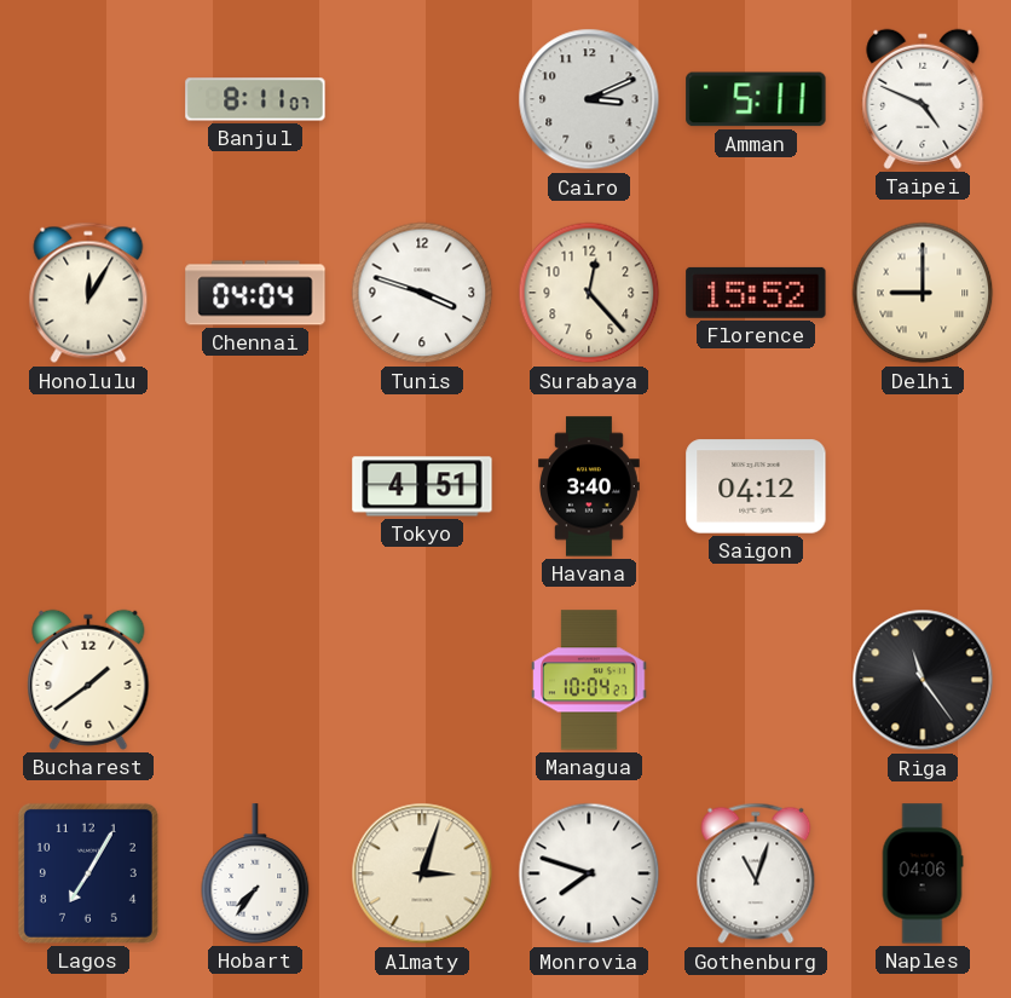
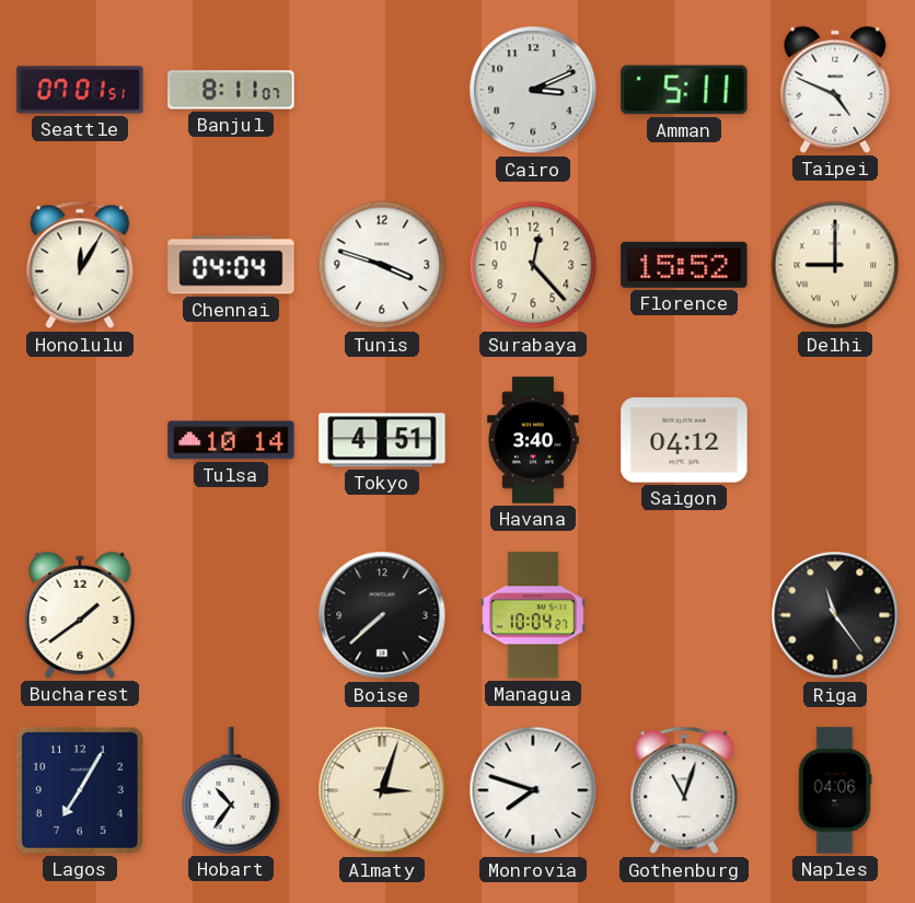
Seattle: none -> 07:01 (80, 90)
Tulsa: none -> 10:14 (231, 440)
Boise: none -> 7:38 (382, 615)
Hobart: 7:36 -> 10:36 (231, 790)
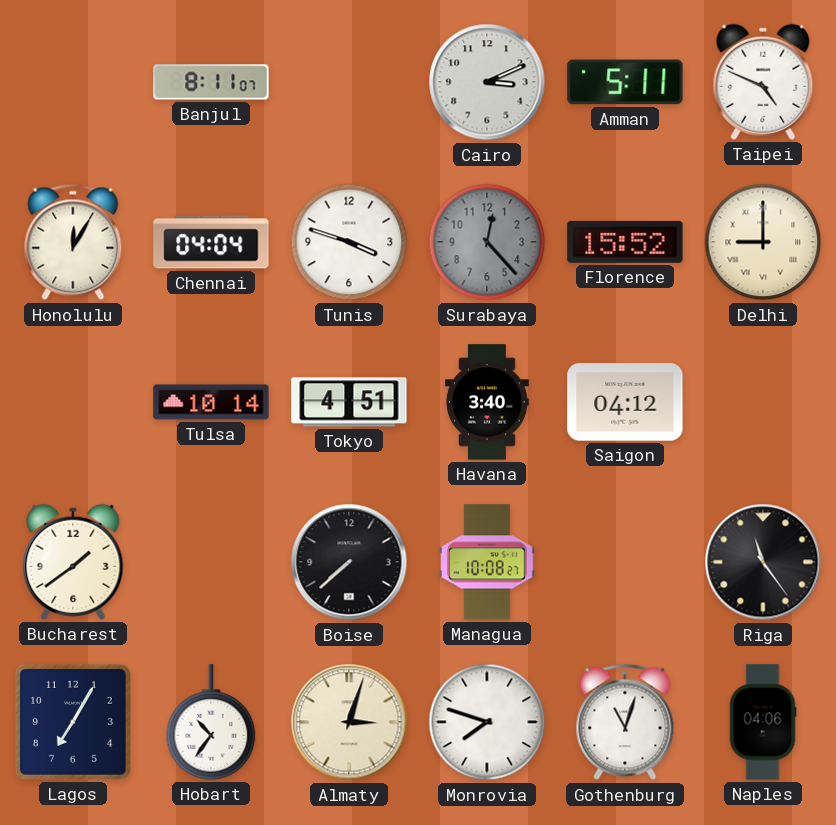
Seattle: 07:01 -> none (80, 90)
Surabaya dial: cream -> grey (487, 242)
Managua: 10:04 -> 10:08 (487, 562)
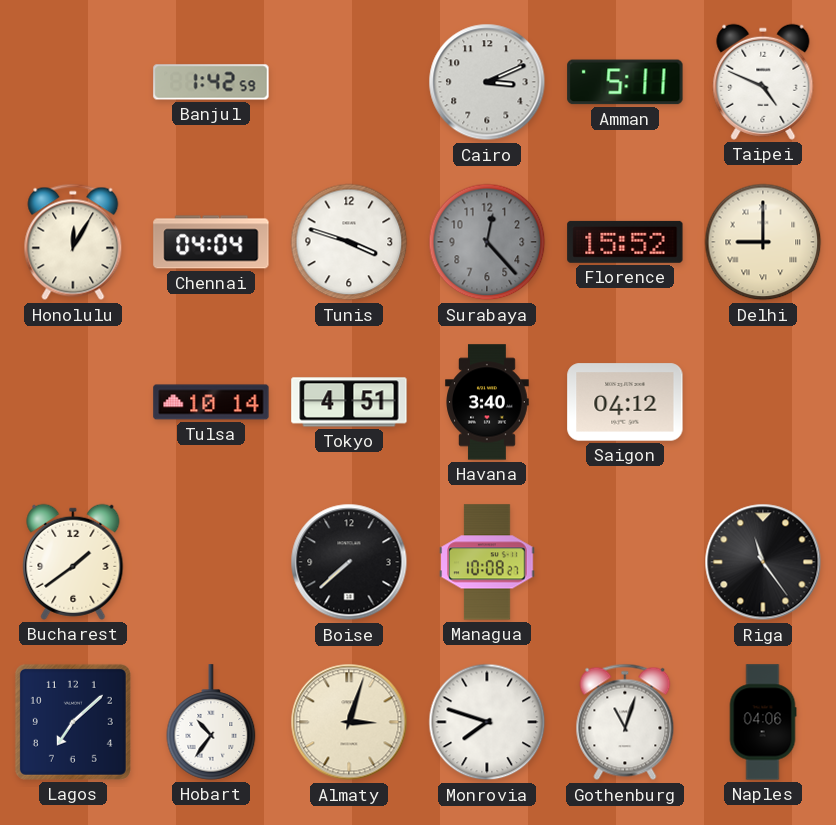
Banjul: 8:11 -> 1:42 (211, 82)
Lagos: 7:05 -> 7:08 (73, 722)
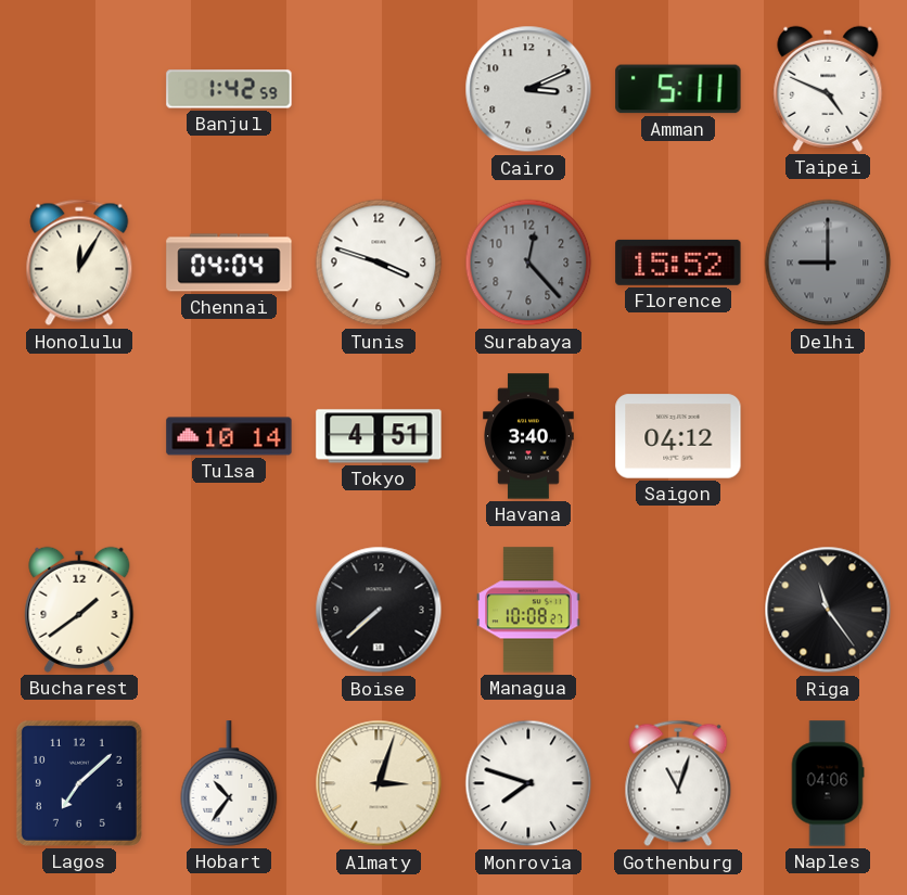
Delhi dial: cream -> grey (828, 263)
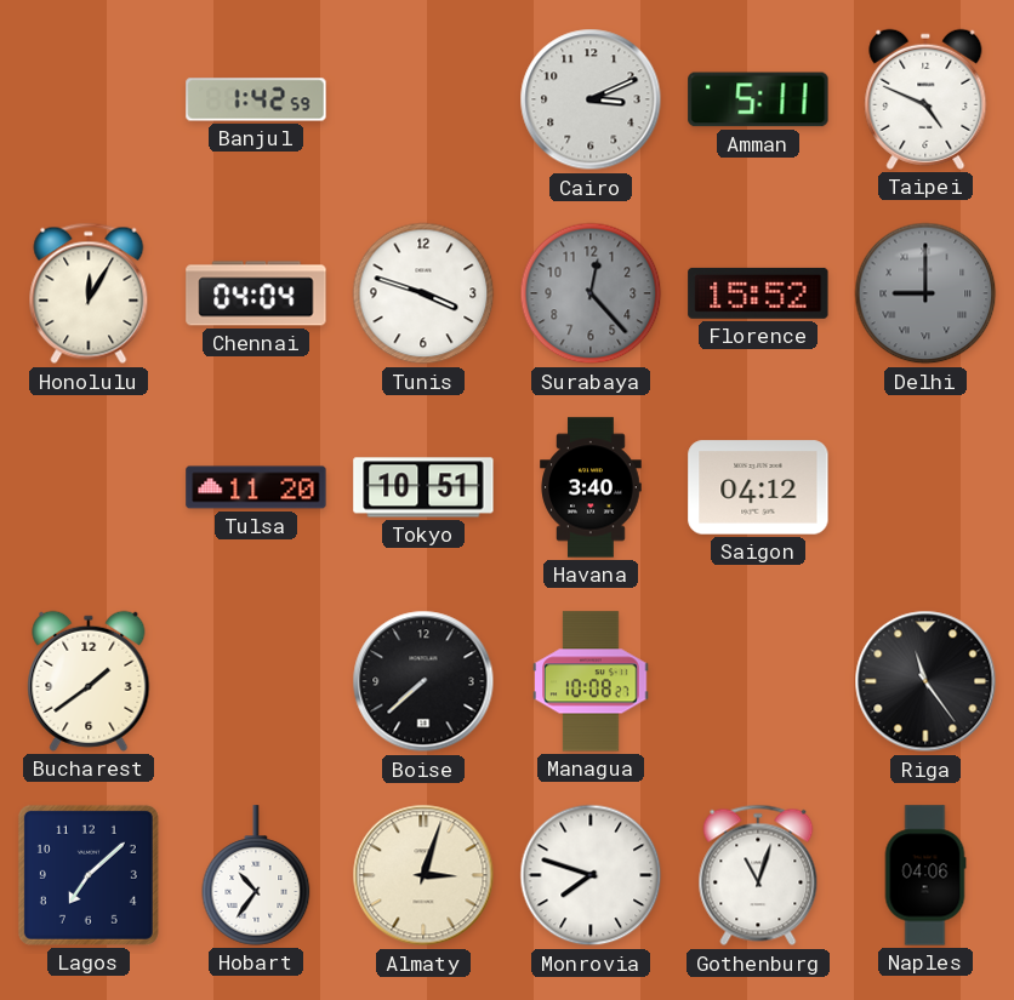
Tulsa: 10:14 -> 11:20 (256, 487)
Tokyo: 4:51 -> 10:51 (423, 487)
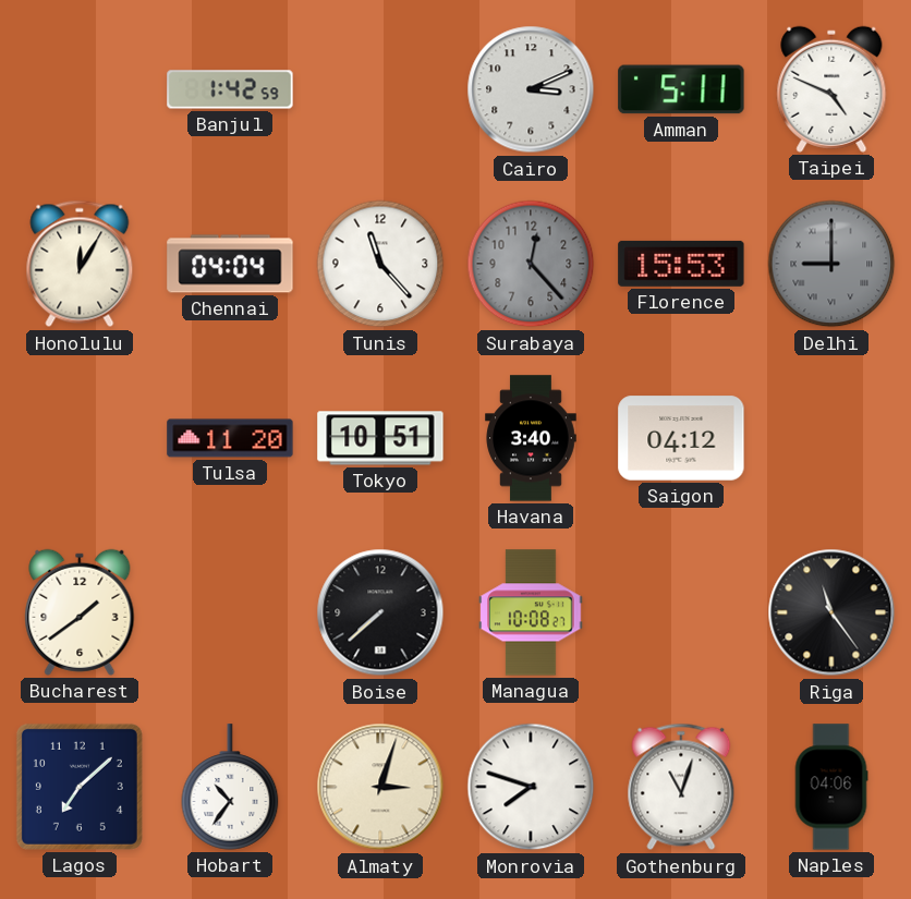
Tunis: 3:48 -> 11:23 (380, 264)
Florence: 15:52 -> 15:53 (681, 264)
